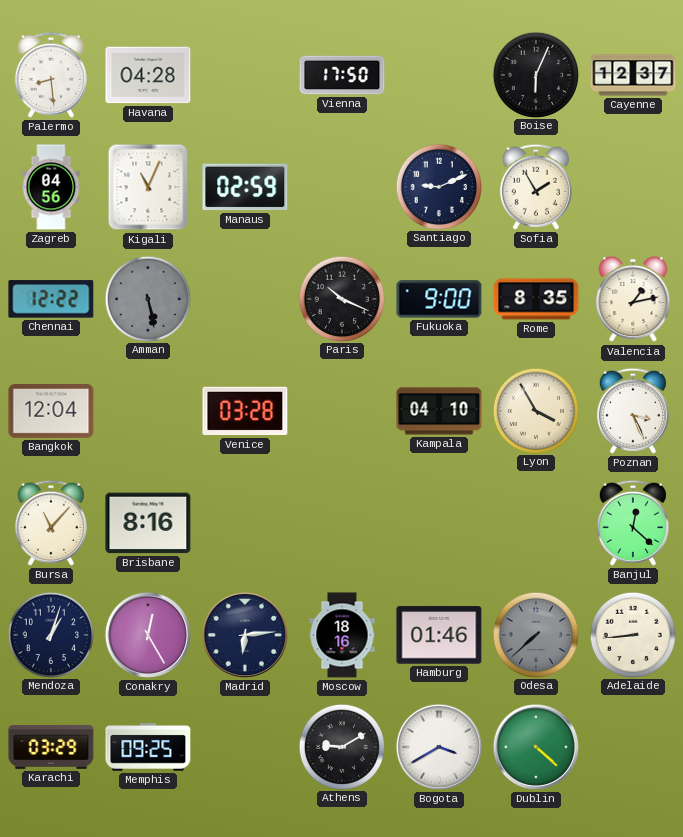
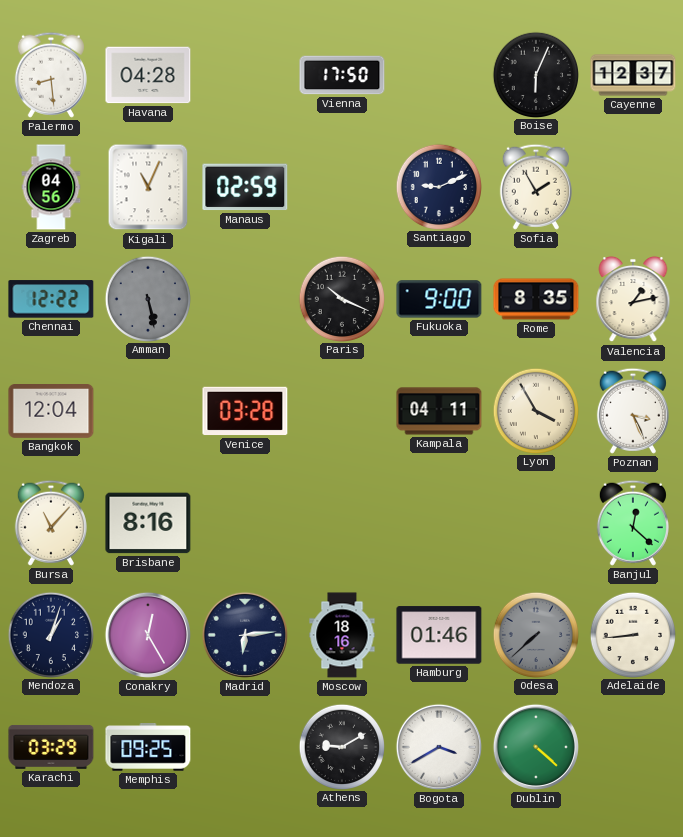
Kampala: 04:10 -> 04:11 (439, 411)
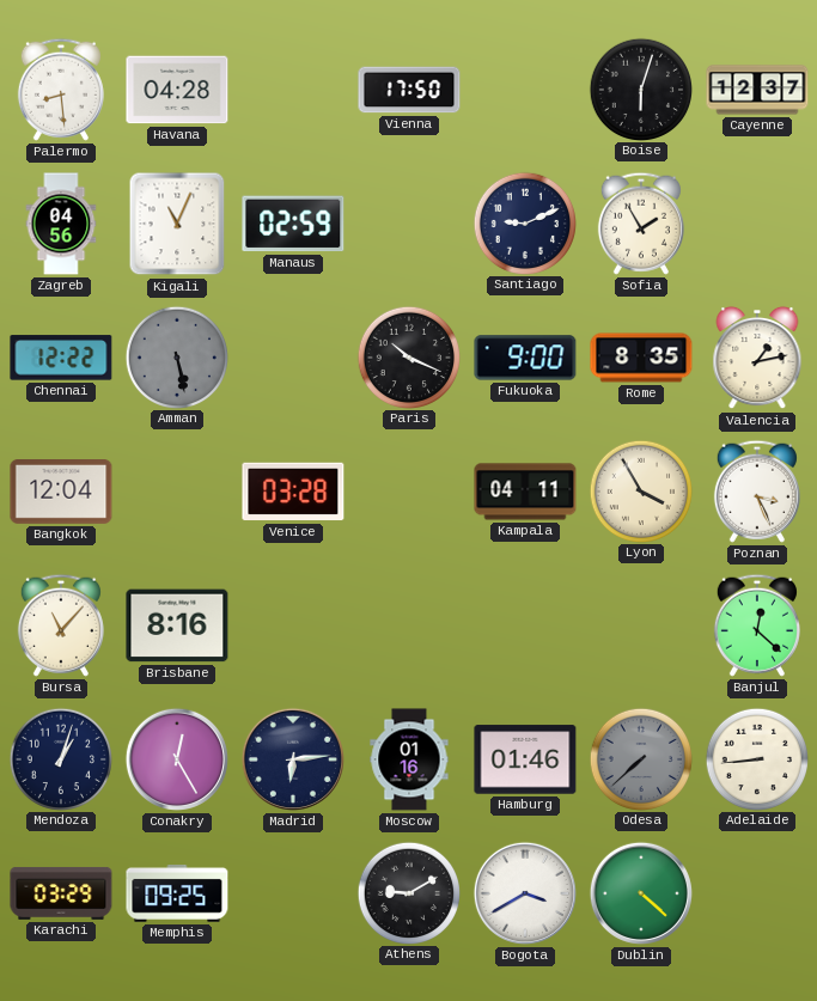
Boise: 6:04 -> 6:03 (640, 88)
Moscow: 18:16 -> 01:16 (409, 759)
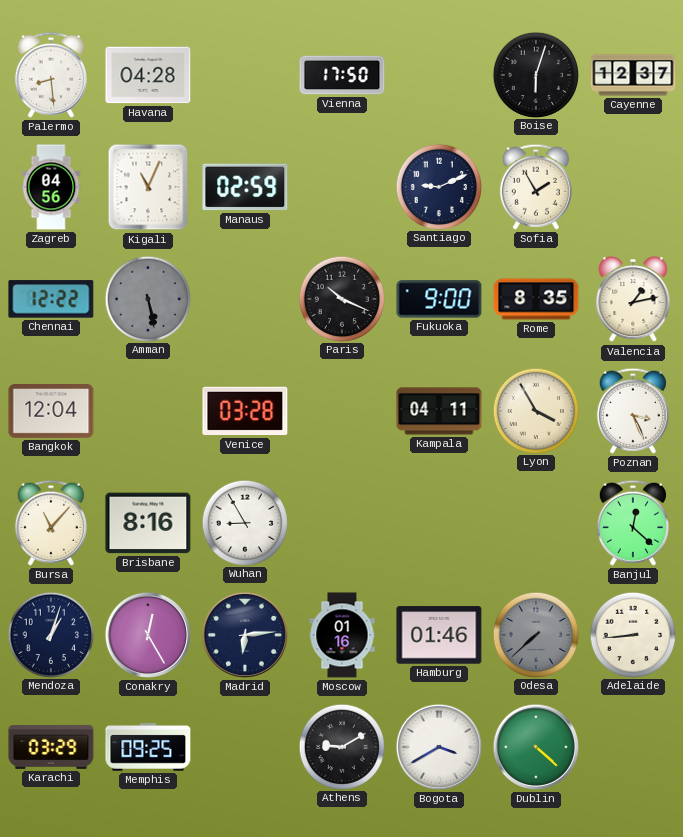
Wuhan: none -> 8:55 (244, 522)
